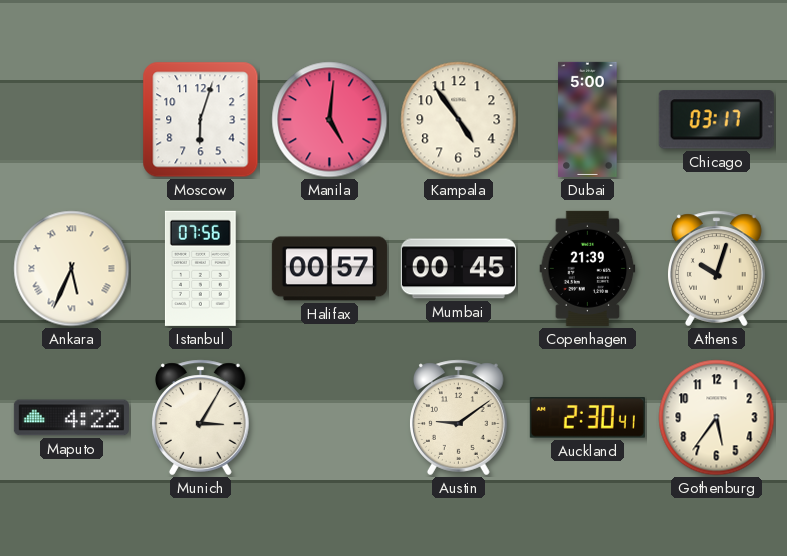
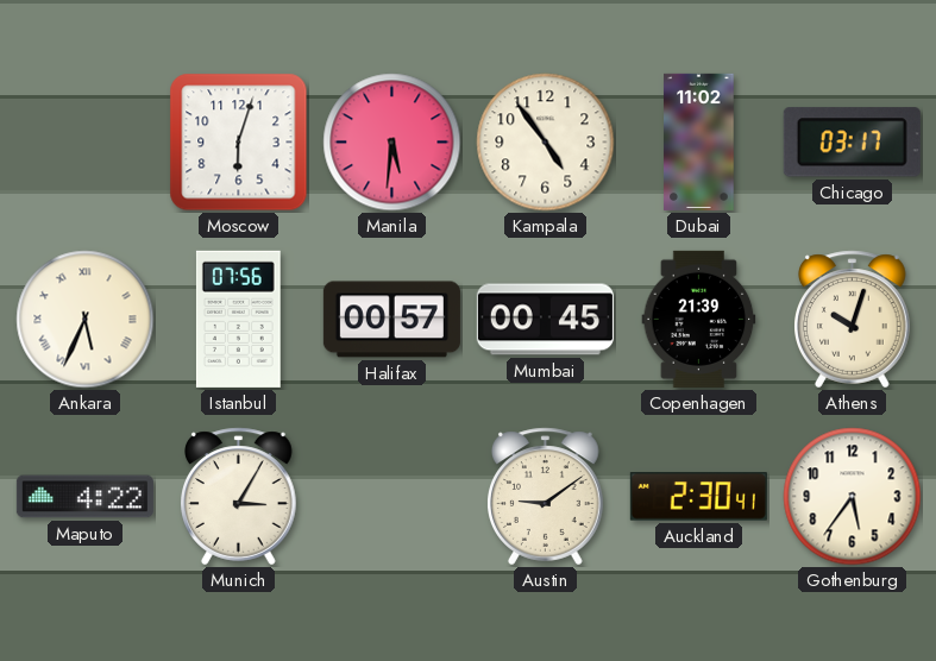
Manila: 5:01 -> 5:31 (392, 143)
Dubai: 5:00 -> 11:02 (699, 141)
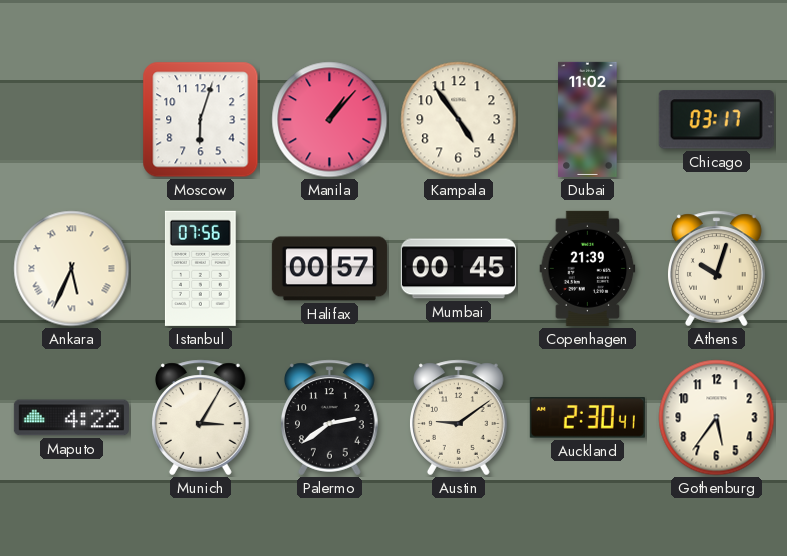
Manila: 5:31 -> 1:07 (330, 120)
Palermo: none -> 2:39 (330, 418)
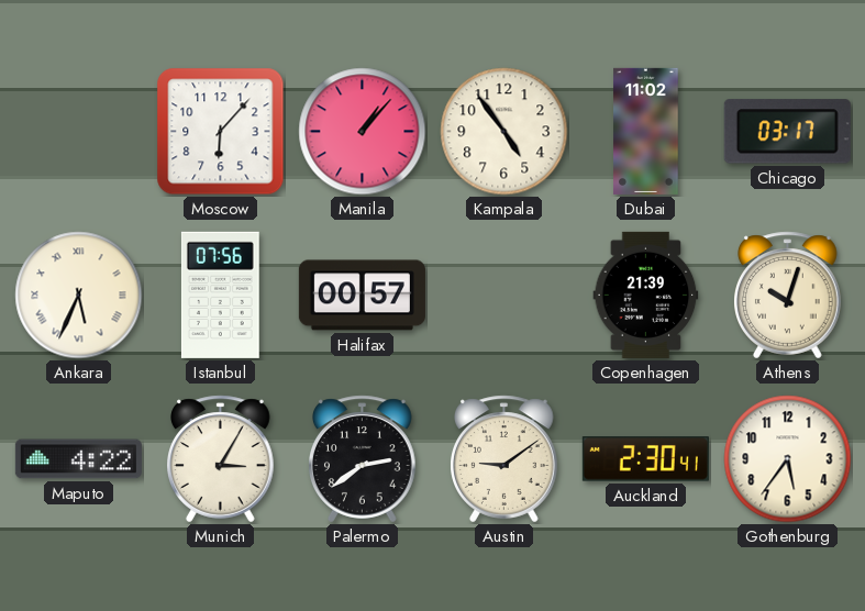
Moscow: 6:03 -> 6:07 (221, 132)
Mumbai: 00:45 -> none (458, 269)
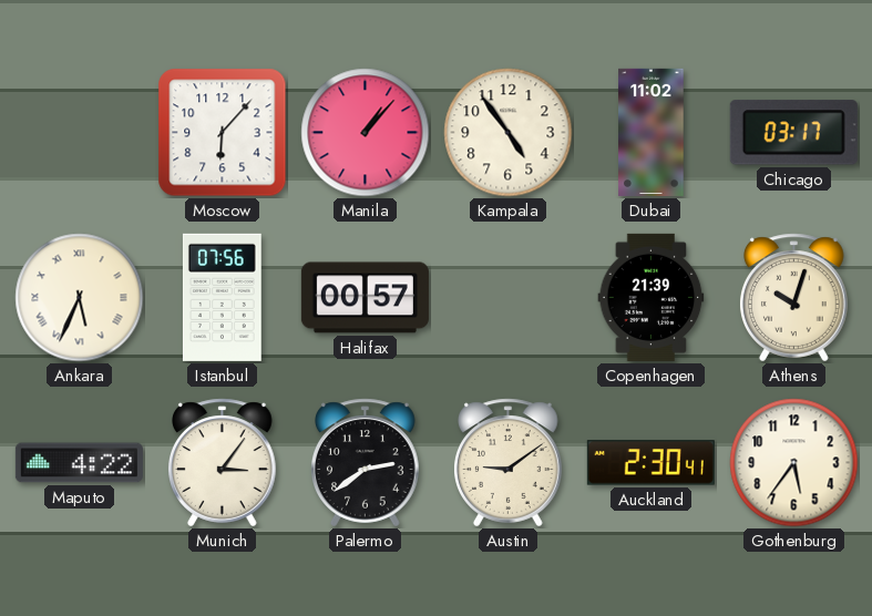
Munich: 3:05 -> 3:06 (223, 463)
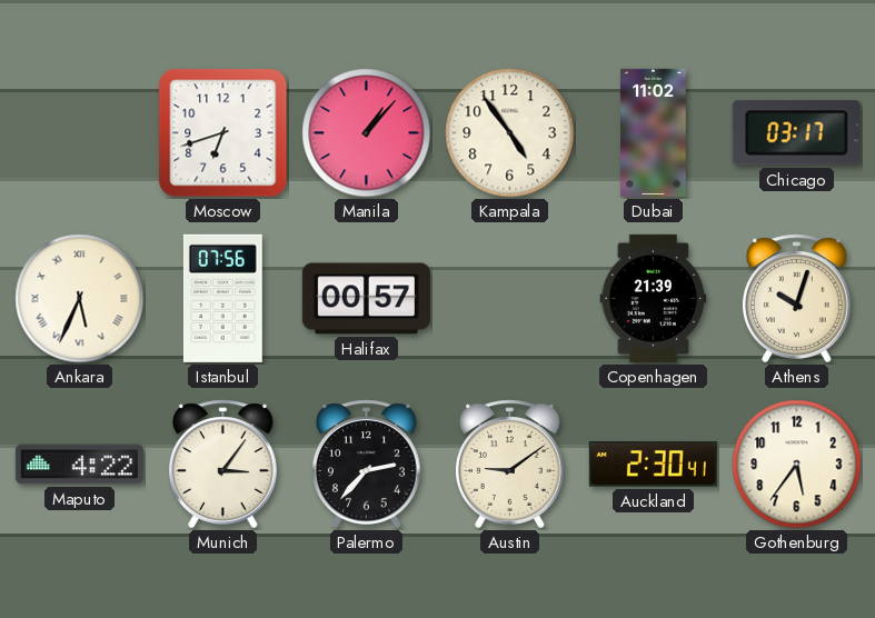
Moscow: 6:07 -> 6:42 (223, 133)
Palermo: 2:39 -> 2:37 (367, 465)
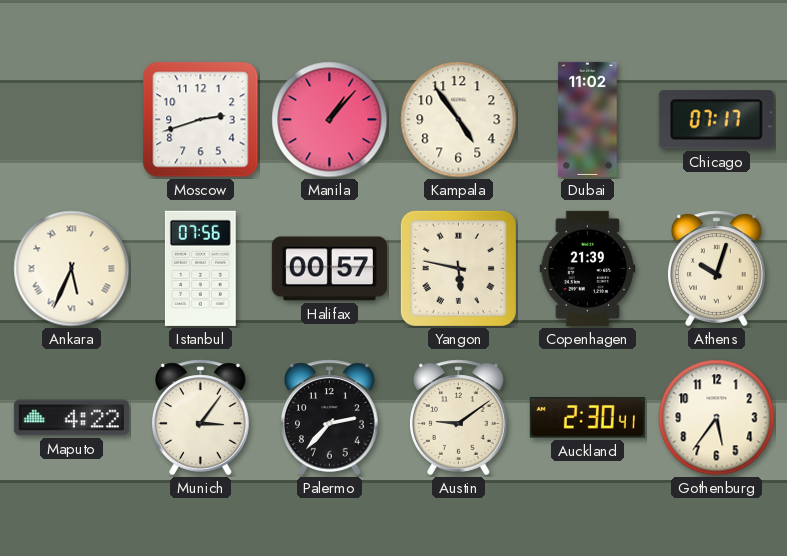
Moscow: 6:42 -> 2:42 (201, 120)
Chicago: 03:17 -> 07:17 (716, 120)
Yangon: none -> 5:47 (458, 268)
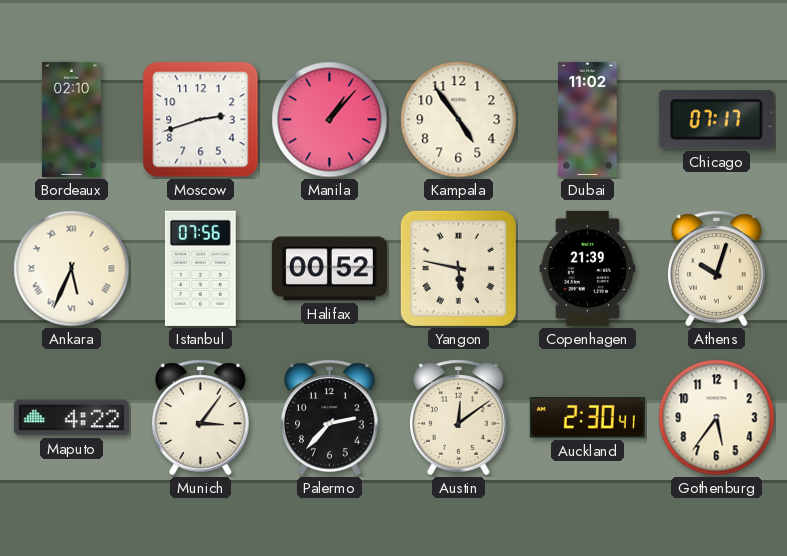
Bordeaux: none -> 02:10 (71, 119)
Halifax: 00:57 -> 00:52 (329, 269)
Austin: 9:09 -> 12:09 (459, 418)
